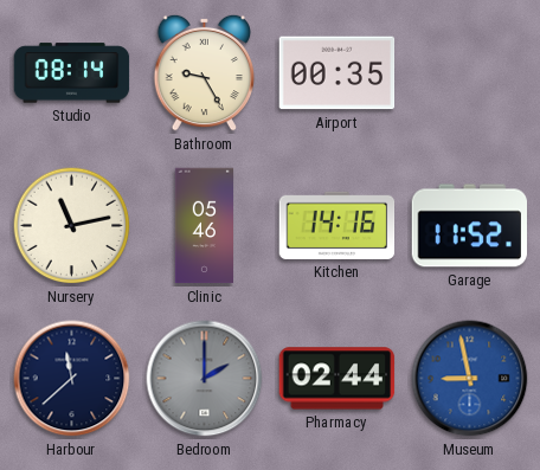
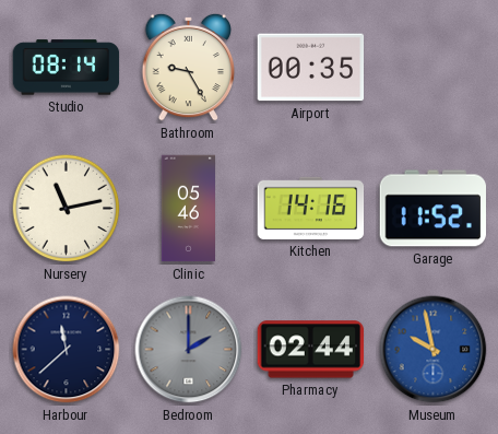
Museum: 8:58 -> 9:58 (434, 350)
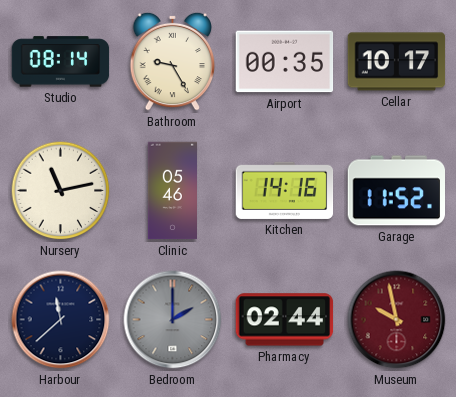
Cellar: none -> 10:17 (397, 62)
Museum dial: blue -> burgundy (397, 320)
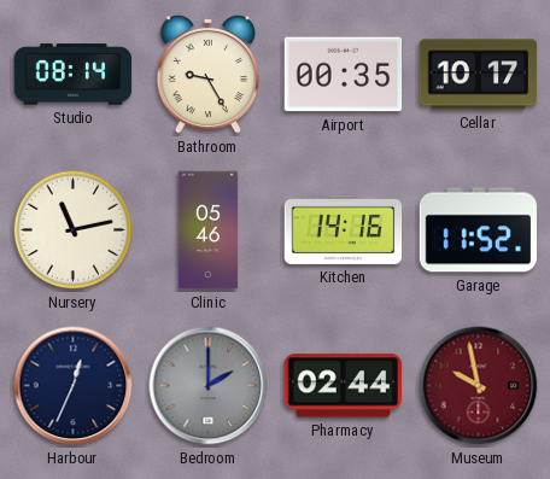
Harbour: 11:38 -> 12:34 (74, 386)
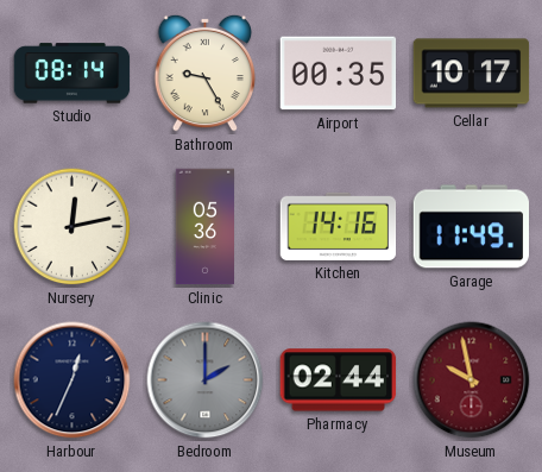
Nursery: 11:13 -> 12:13 (73, 227)
Clinic: 05:46 -> 05:36 (204, 227)
Garage: 11:52 -> 11:49 (472, 227)
